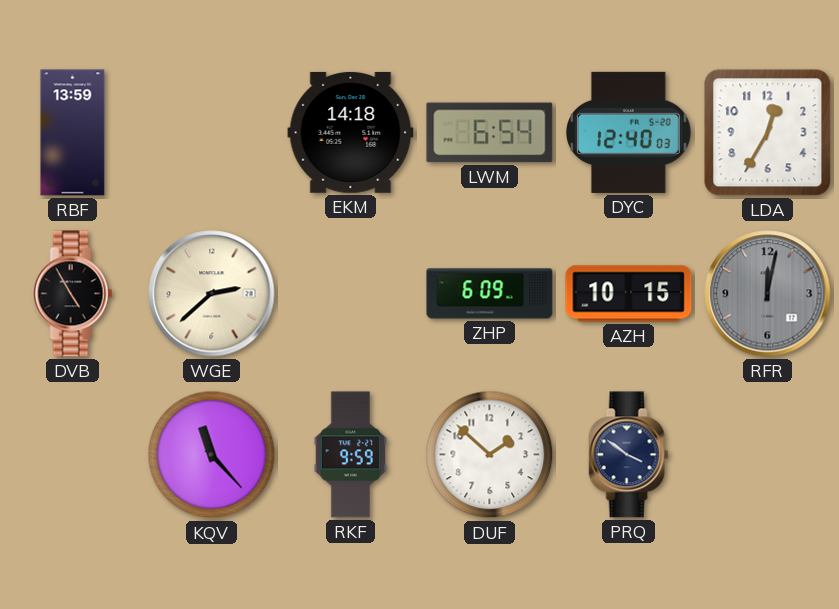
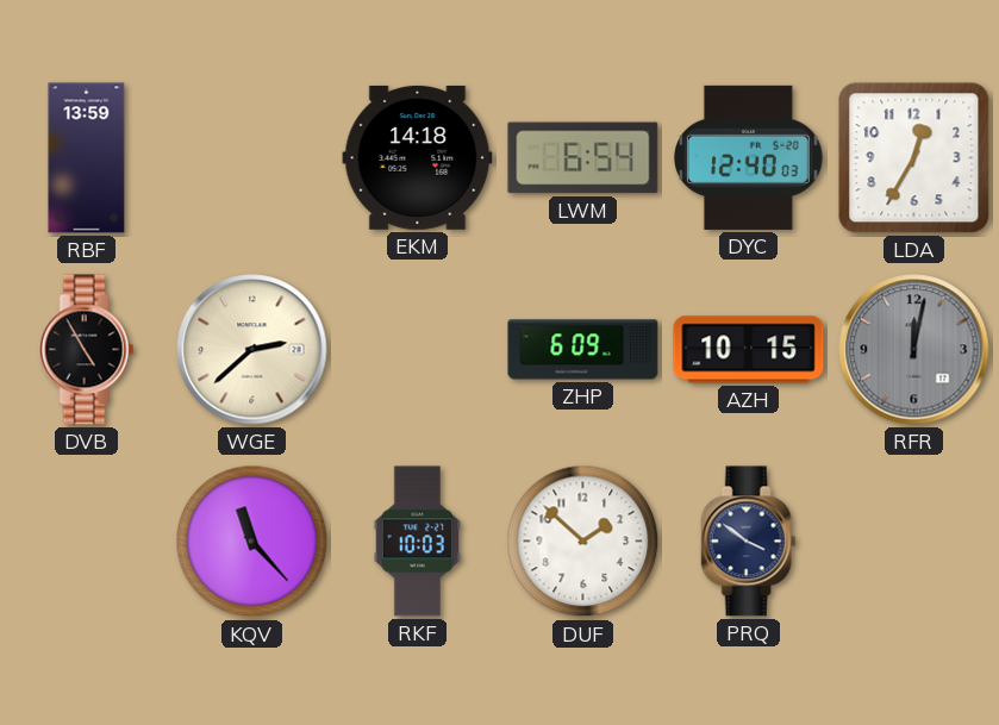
RKF: 9:59 -> 10:03 (417, 542)
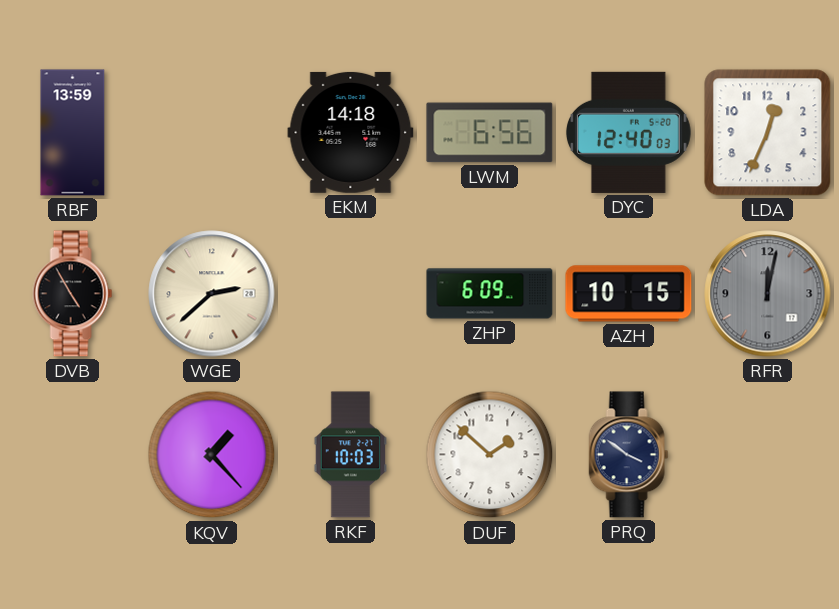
LWM: 6:54 -> 6:56 (490, 133)
LDA: 12:35 -> 12:34 (768, 133)
KQV: 11:23 -> 1:23 (212, 455)
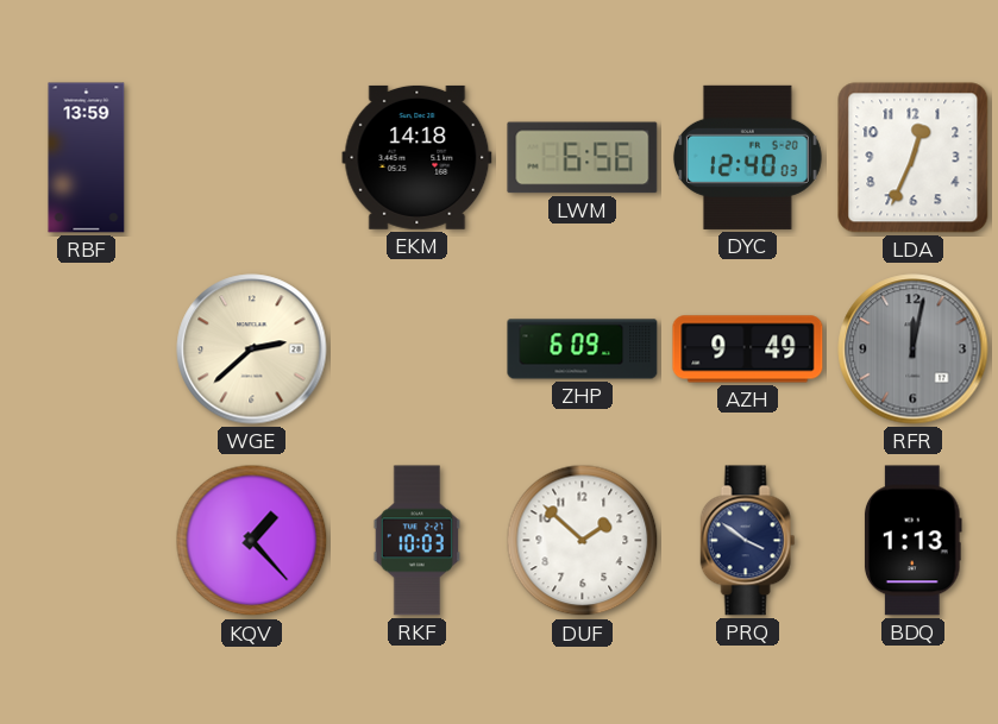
DVB: 4:55 -> none (73, 294)
AZH: 10:15 -> 9:49 (748, 350)
BDQ: none -> 1:13 (912, 541)
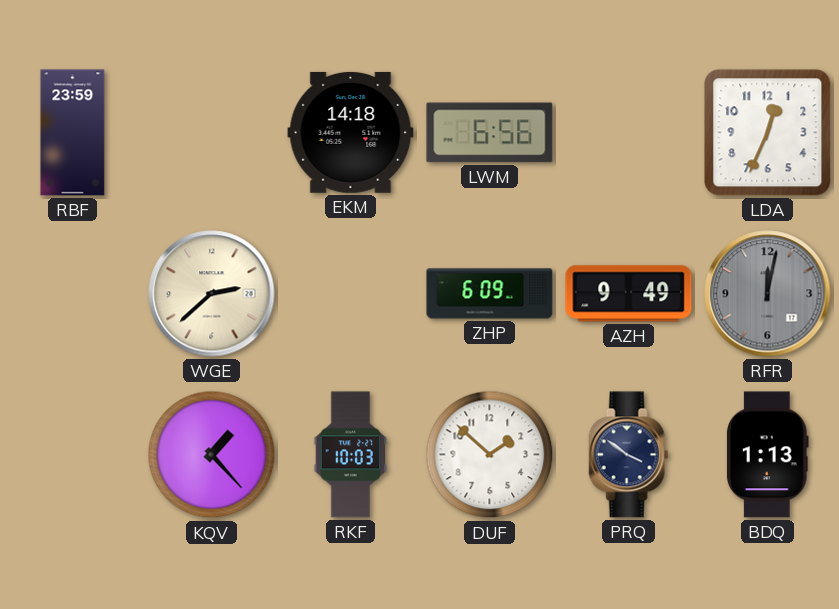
RBF: 13:59 -> 23:59 (73, 133)
DYC: 12:40 -> none (747, 157)
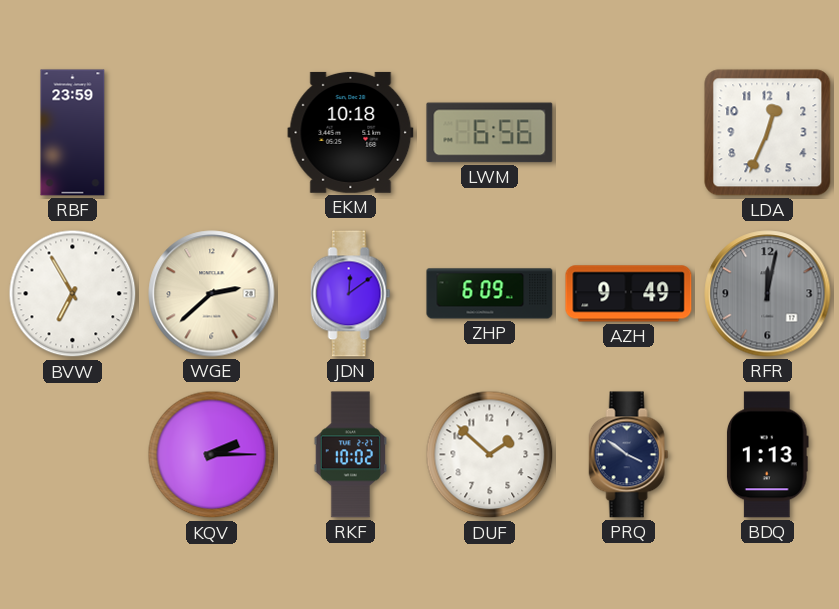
EKM: 14:18 -> 10:18 (351, 132)
BVW: none -> 6:55 (73, 294)
JDN: none -> 12:09 (351, 294)
KQV: 1:23 -> 2:15 (212, 455)
RKF: 10:03 -> 10:02 (350, 455)
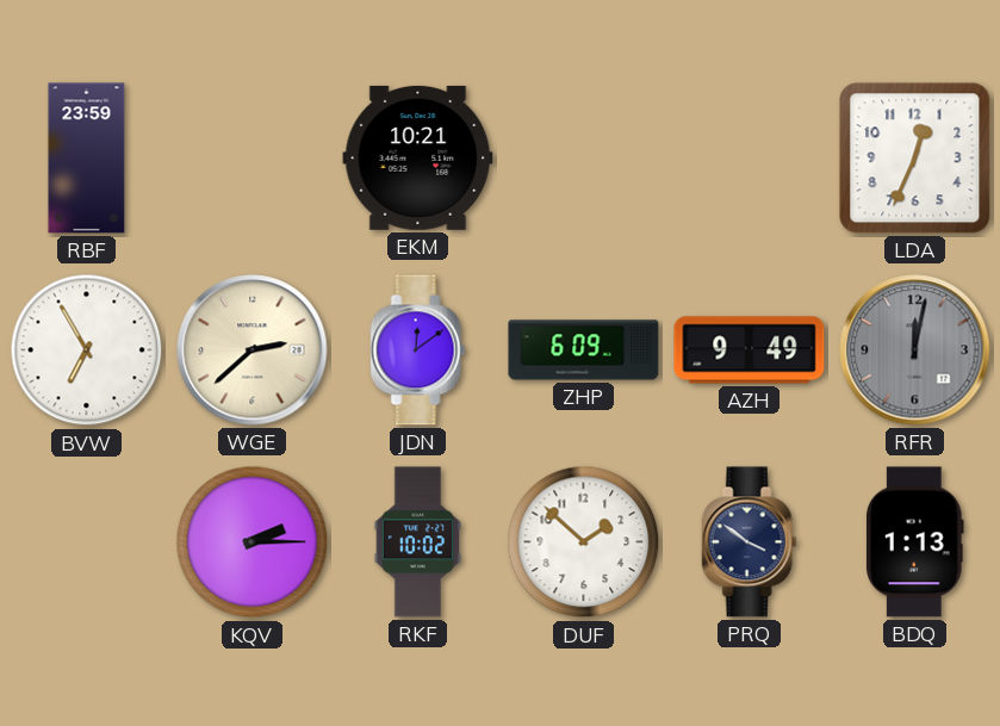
EKM: 10:18 -> 10:21 (418, 157)
LWM: 6:56 -> none (490, 133)
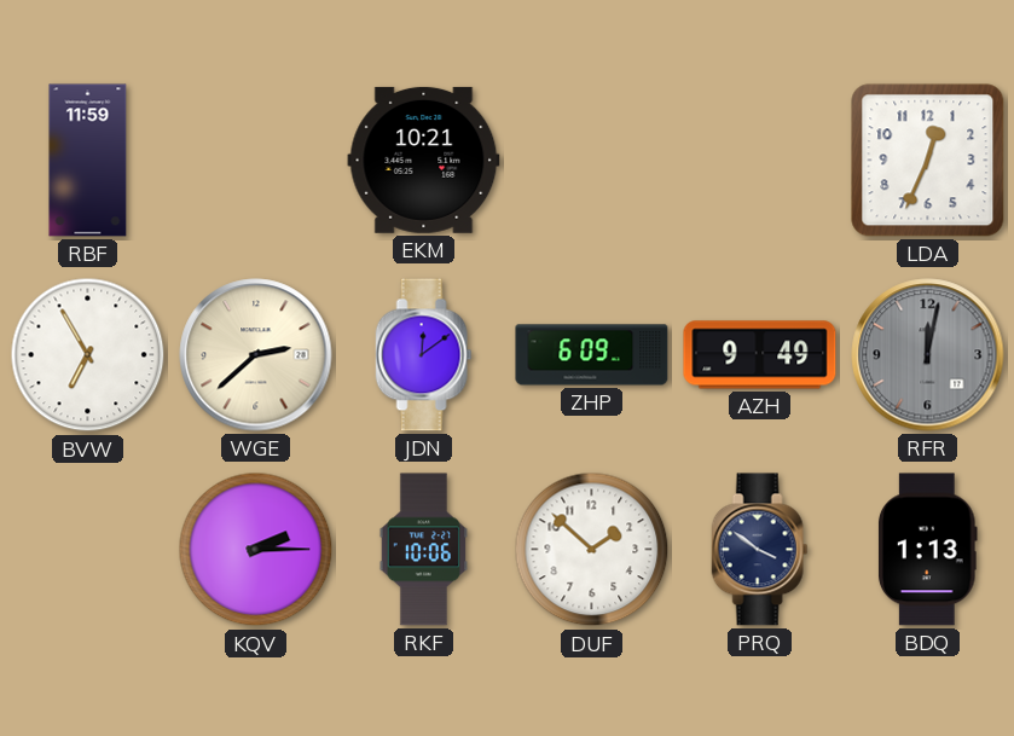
RBF: 23:59 -> 11:59 (88, 161)
RKF: 10:02 -> 10:06 (423, 550)
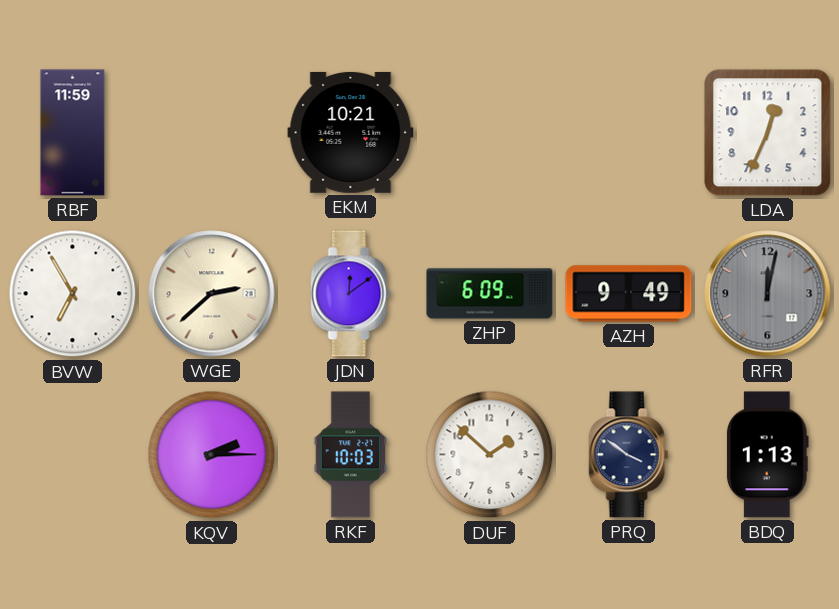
RKF: 10:06 -> 10:03 (350, 455)
